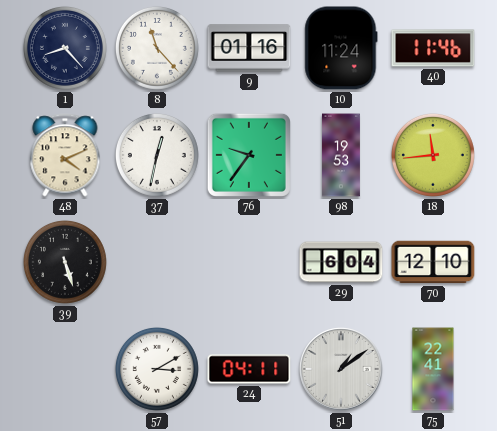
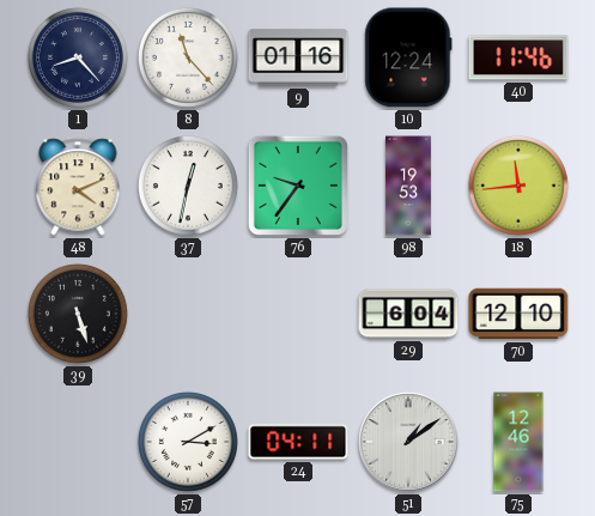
10: 11:24 -> 12:24 (408, 57)
75: 22:41 -> 12:46 (518, 442)
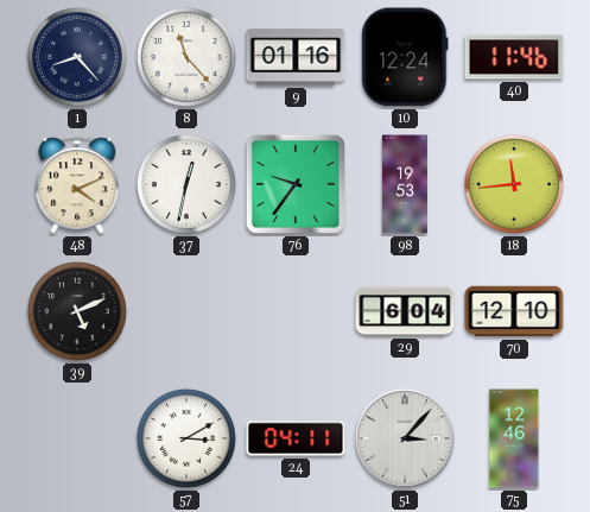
39: 5:27 -> 5:11 (77, 311)
51: 1:09 -> 3:07 (405, 438)
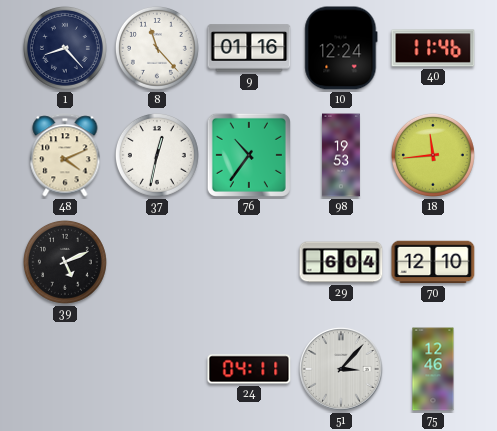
76: 9:36 -> 10:36 (249, 155)
57: 3:10 -> none (186, 438)
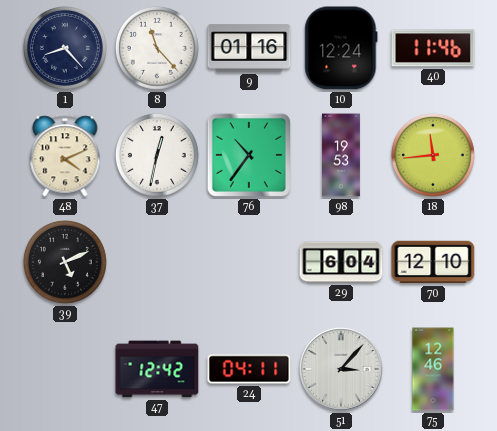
47: none -> 12:42 (157, 369)
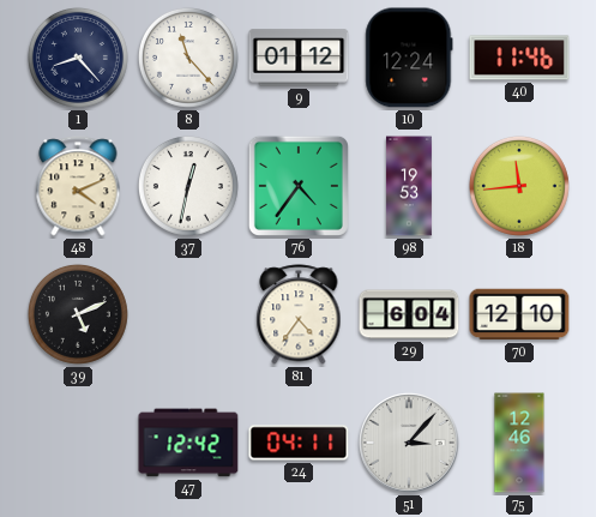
9: 01:16 -> 01:12 (299, 58)
76: 10:36 -> 4:36 (299, 186)
81: none -> 4:36 (299, 314)
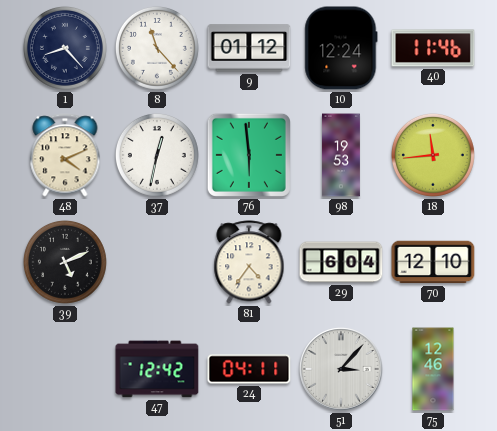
76: 4:36 -> 5:59 (249, 155)
